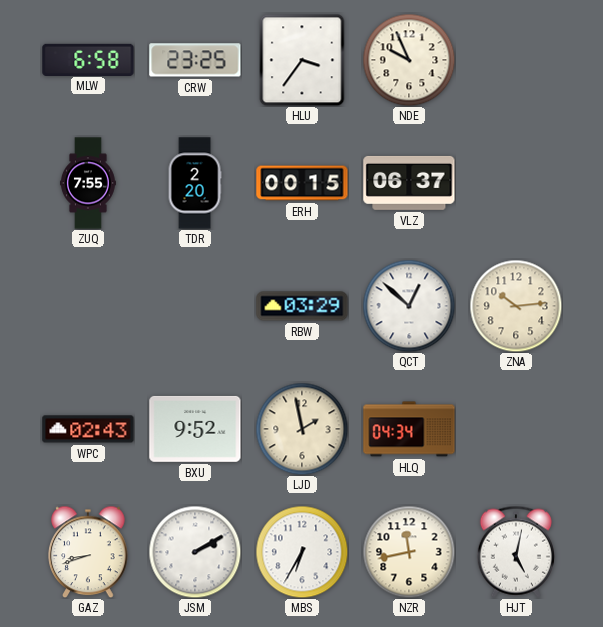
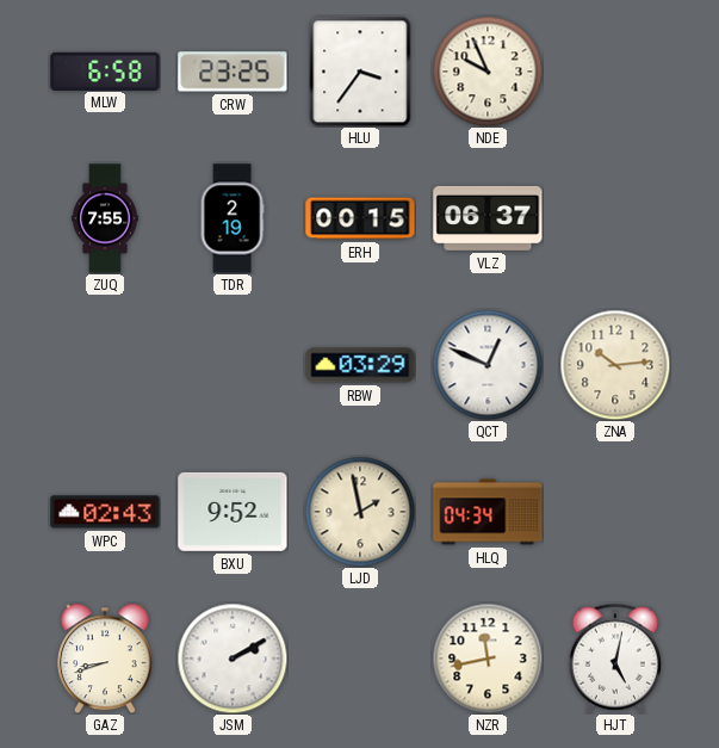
TDR: 2:20 -> 2:19 (233, 218)
QCT: 12:52 -> 12:49 (488, 365)
MBS: 6:35 -> none (302, 552)
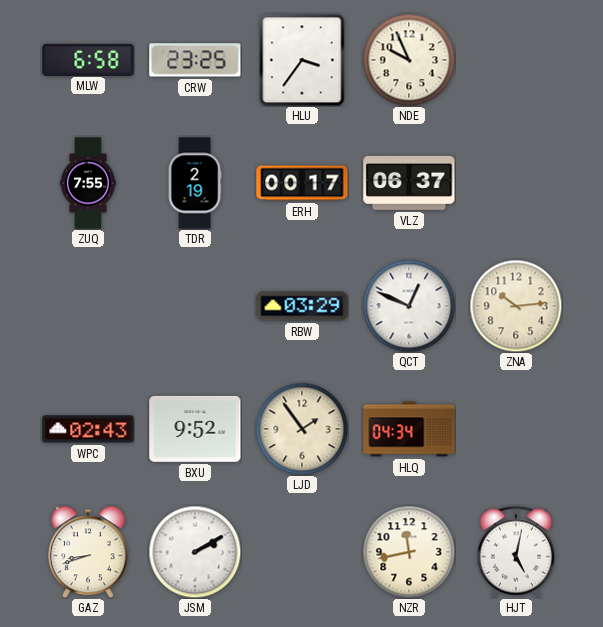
ERH: 00:15 -> 00:17 (302, 183)
LJD: 1:58 -> 1:54 (302, 429)
